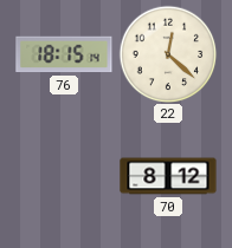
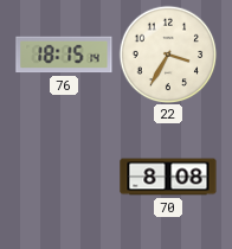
22: 12:22 -> 3:35 (168, 55)
70: 8:12 -> 8:08 (168, 177)
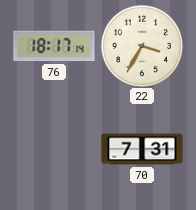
76: 18:15 -> 18:17 (54, 46)
70: 8:08 -> 7:31 (142, 149)
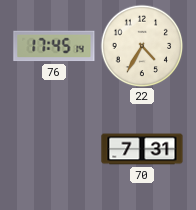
76: 18:17 -> 17:45 (54, 46)
22: 3:35 -> 4:35 (142, 46)
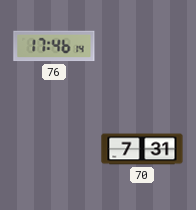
76: 17:45 -> 17:46 (54, 46)
22: 4:35 -> none (142, 46)
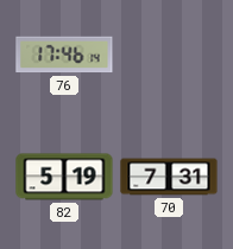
82: none -> 5:19 (64, 177)
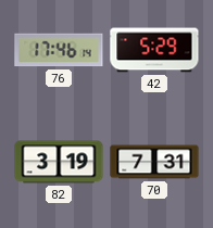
42: none -> 5:29 (154, 50)
82: 5:19 -> 3:19 (59, 162)
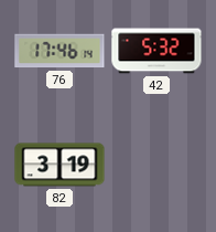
42: 5:29 -> 5:32 (156, 51)
70: 7:31 -> none (154, 162)
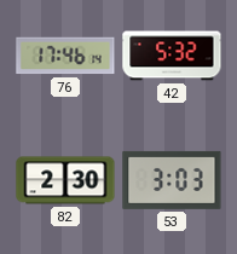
82: 3:19 -> 2:30 (65, 180)
53: none -> 3:03 (172, 180)
